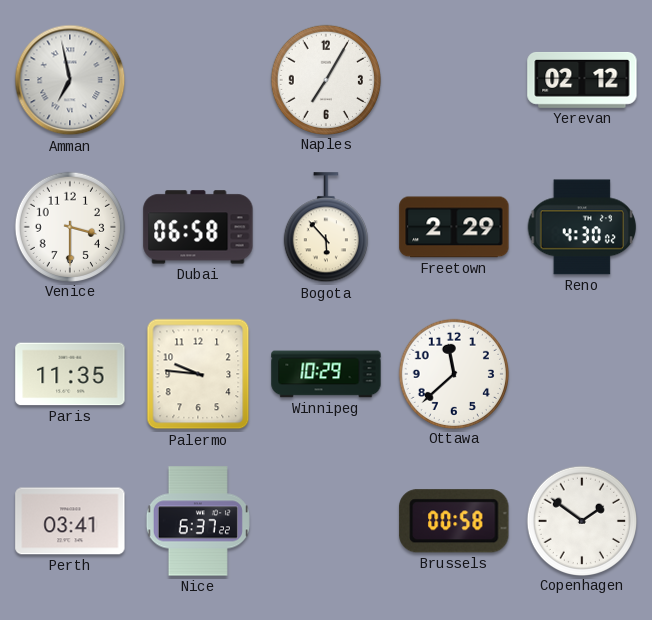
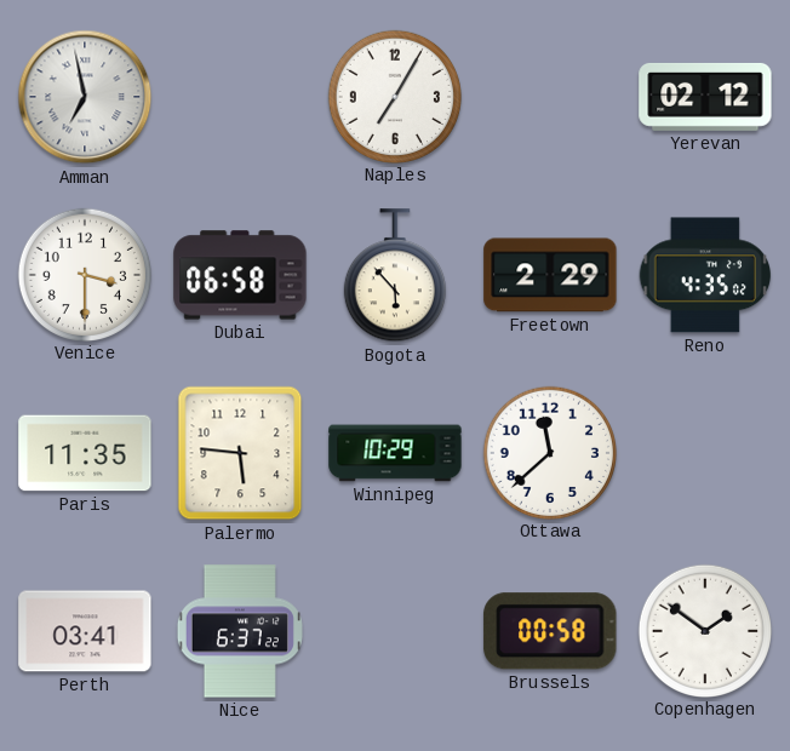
Reno: 4:30 -> 4:35 (705, 275)
Palermo: 9:46 -> 5:46 (240, 453)
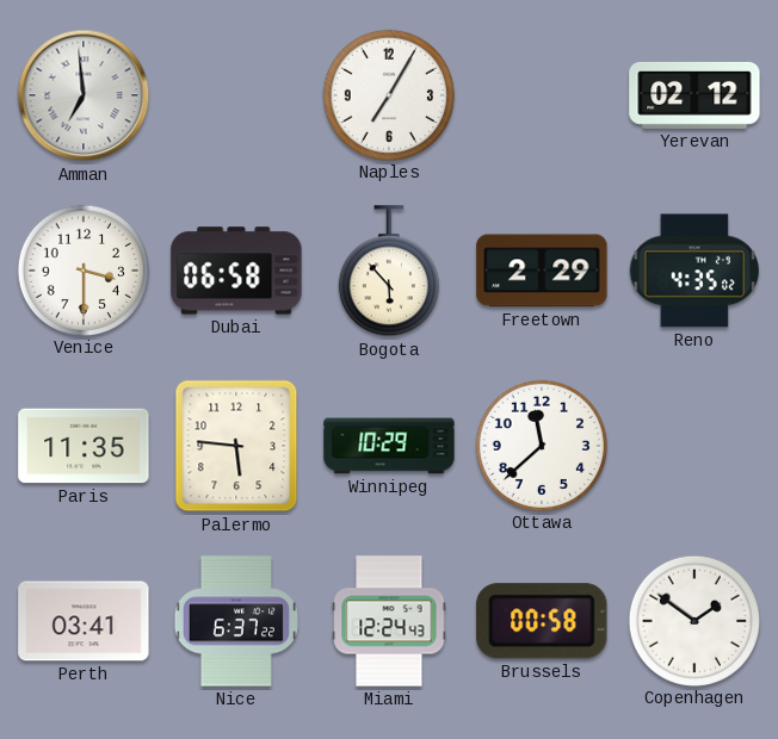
Amman: 6:58 -> 6:59 (84, 95)
Miami: none -> 12:24 (389, 621)
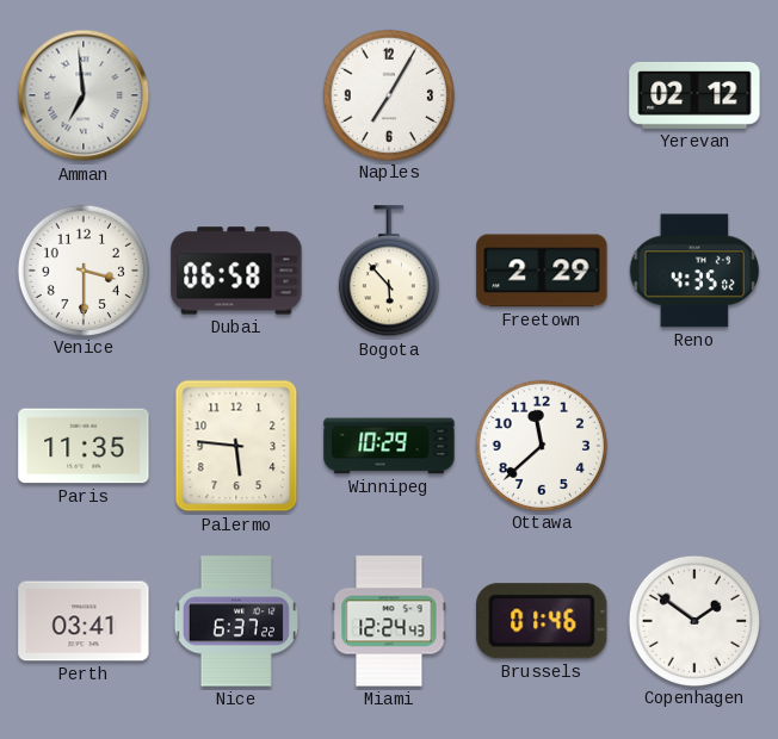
Brussels: 00:58 -> 01:46 (542, 621)
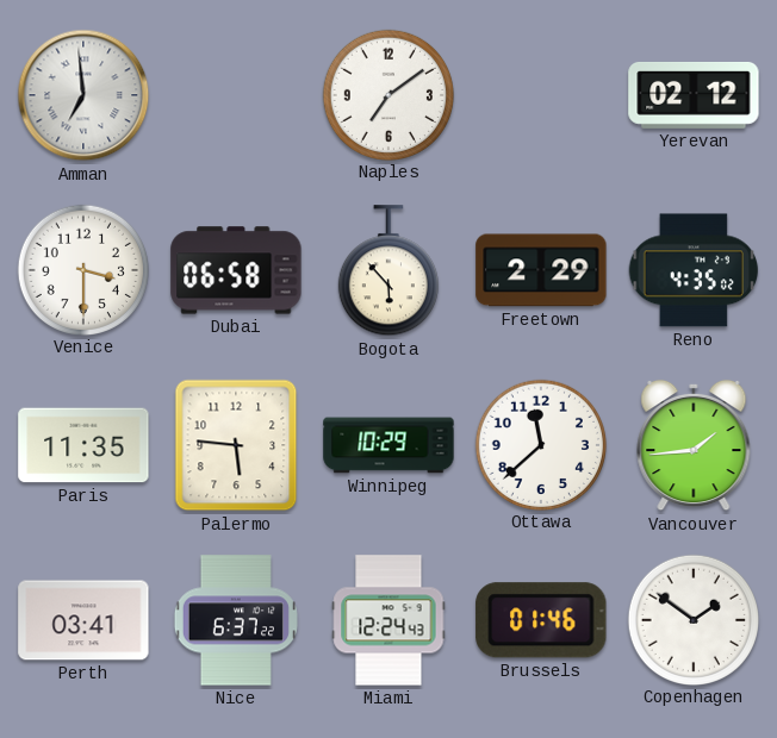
Naples: 7:05 -> 7:09 (387, 94)
Vancouver: none -> 1:44 (694, 445)
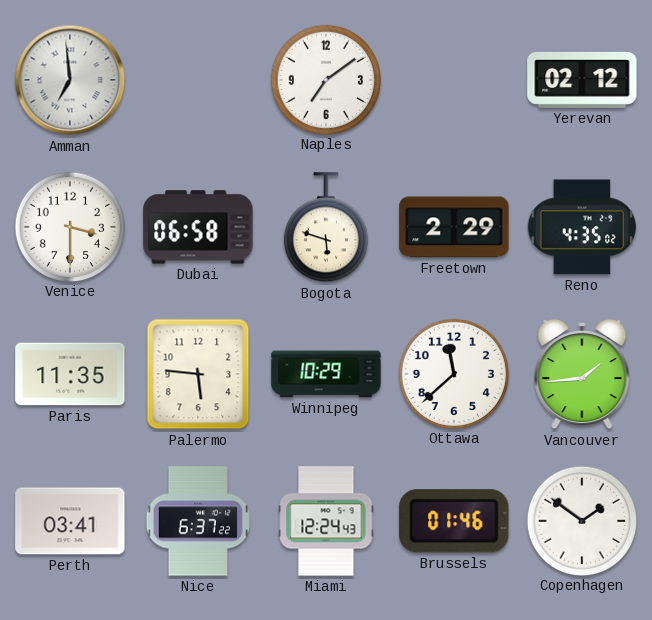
Bogota: 5:53 -> 5:48 (326, 228)
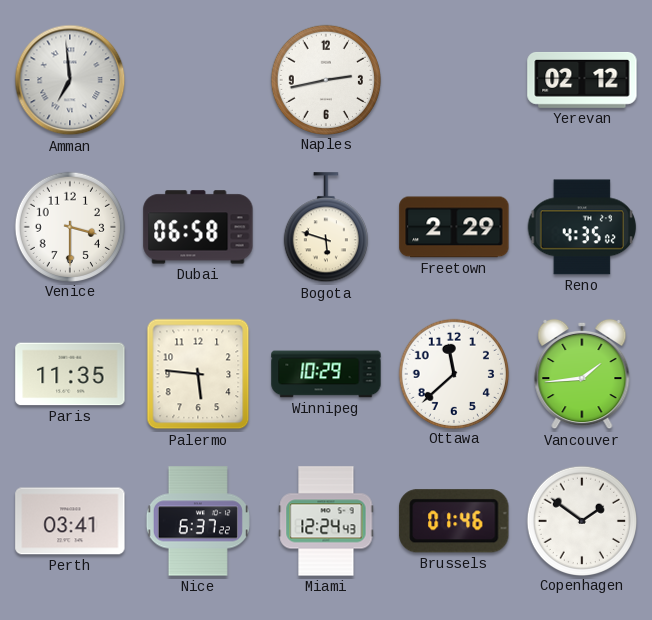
Naples: 7:09 -> 2:43 (325, 79)
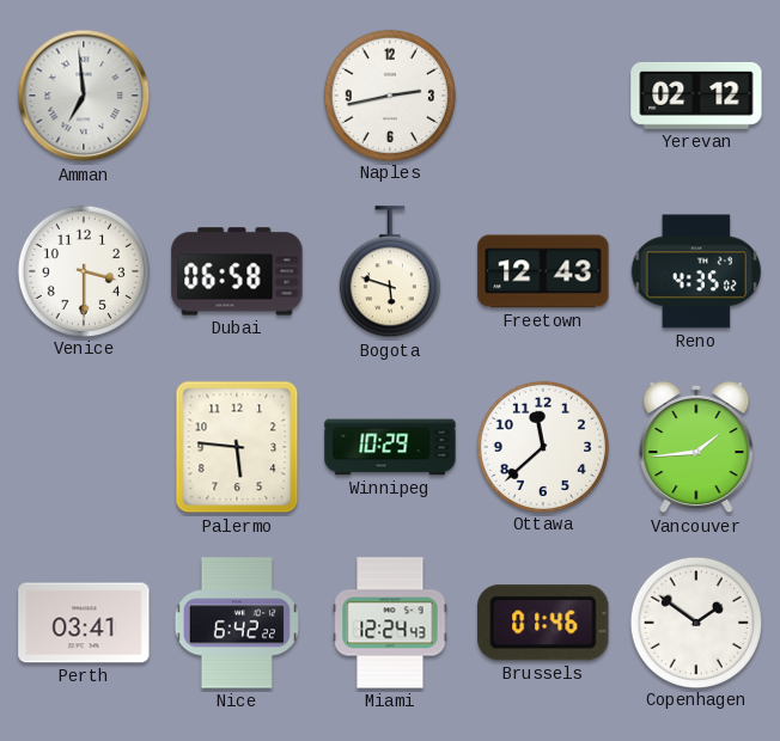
Freetown: 2:29 -> 12:43 (543, 271)
Paris: 11:35 -> none (70, 374)
Nice: 6:37 -> 6:42 (237, 623)
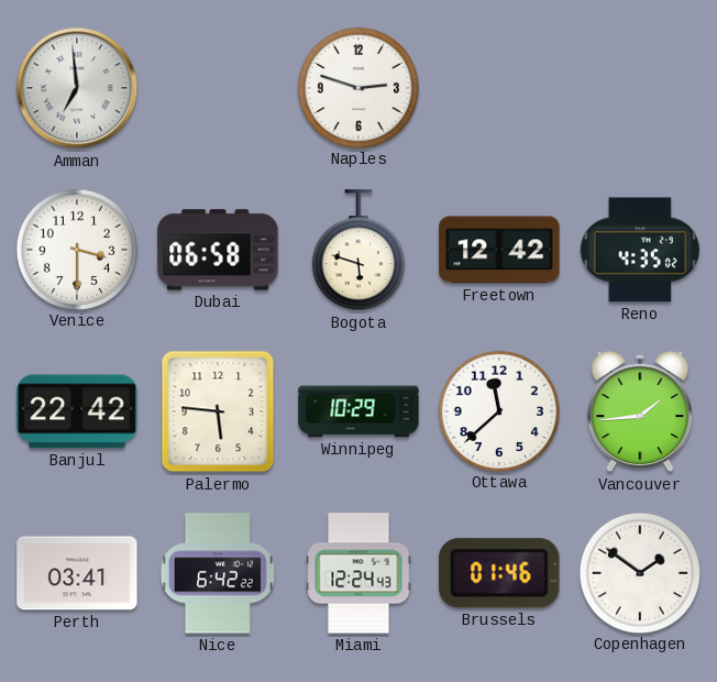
Naples: 2:43 -> 2:48 (357, 87)
Yerevan: 02:12 -> none (696, 96)
Freetown: 12:43 -> 12:42 (499, 250)
Banjul: none -> 22:42 (77, 411)
